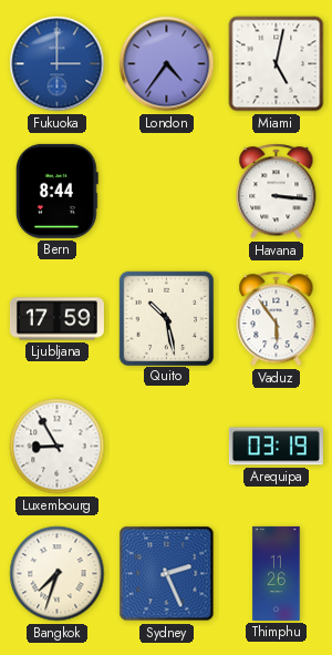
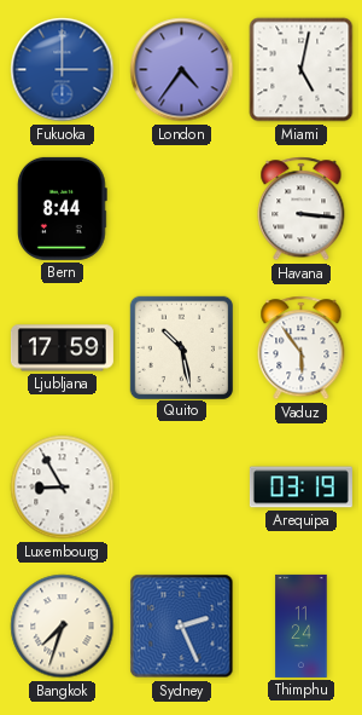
Thimphu: 11:26 -> 11:24 (302, 625)
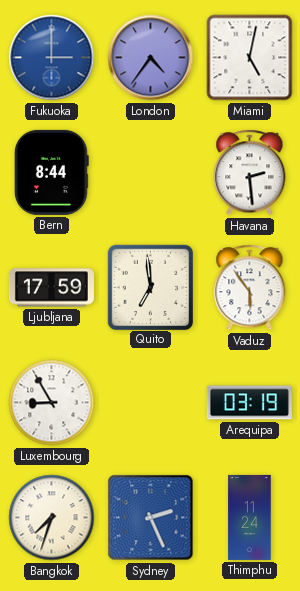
Havana: 3:16 -> 2:29 (250, 173)
Quito: 10:28 -> 6:59 (150, 287)
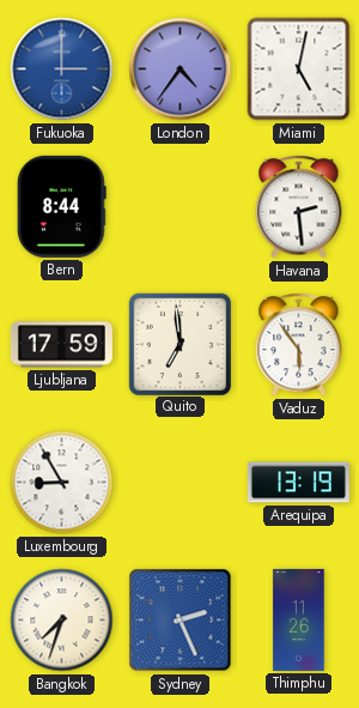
Arequipa: 03:19 -> 13:19 (298, 483)
Thimphu: 11:24 -> 11:26 (299, 619)
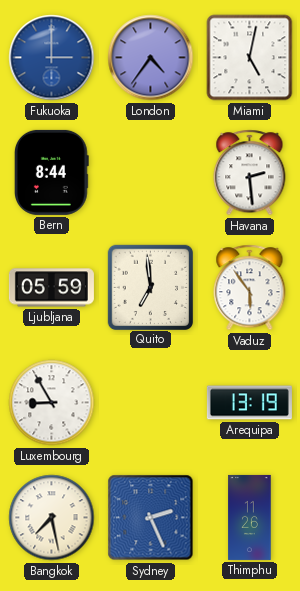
Ljubljana: 17:59 -> 05:59 (51, 288)
Bangkok: 7:33 -> 7:28 (52, 518)
